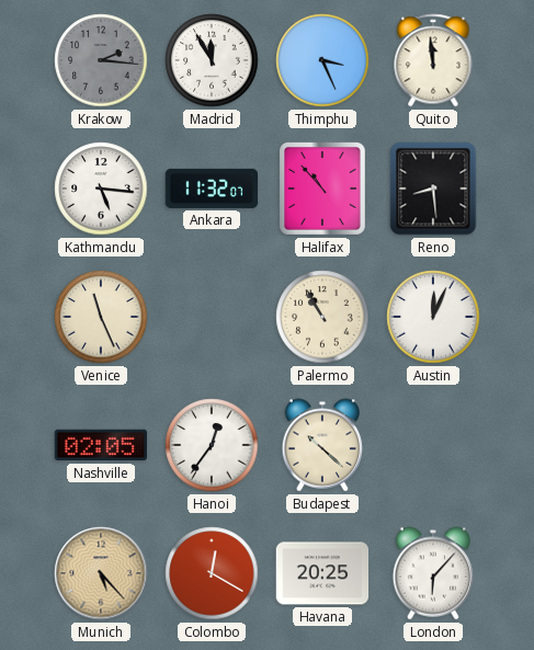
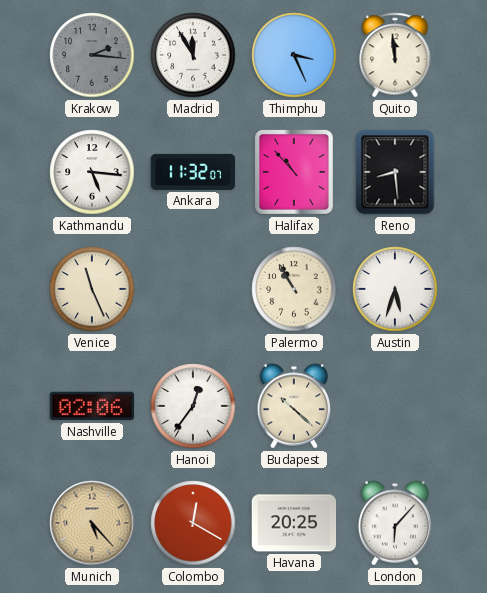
Austin: 12:04 -> 5:33 (395, 289)
Nashville: 02:05 -> 02:06 (92, 406)
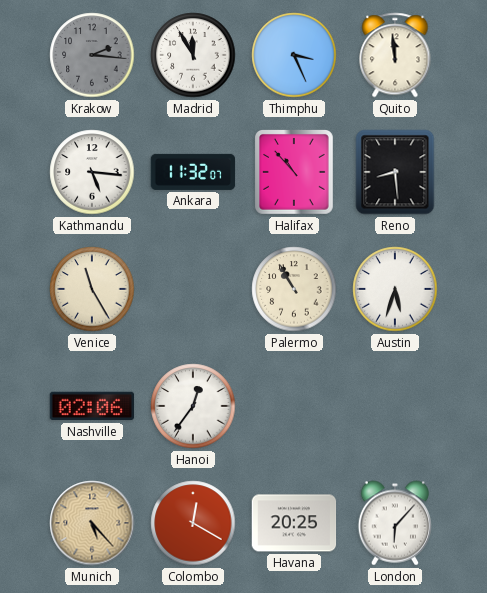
Venice: 11:26 -> 11:25 (92, 289)
Budapest: 10:22 -> none (294, 406)
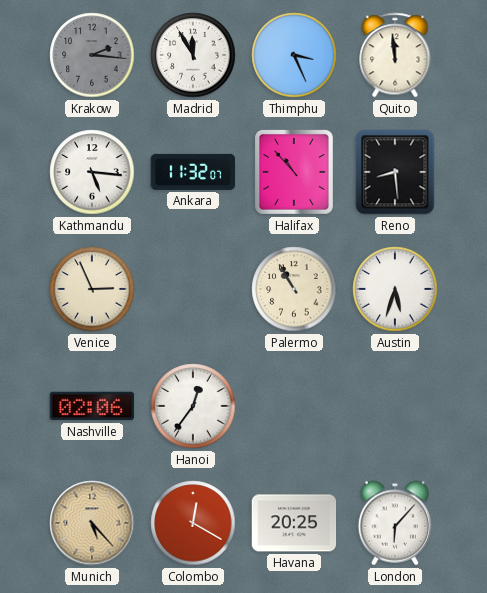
Venice: 11:25 -> 2:56 (92, 289)
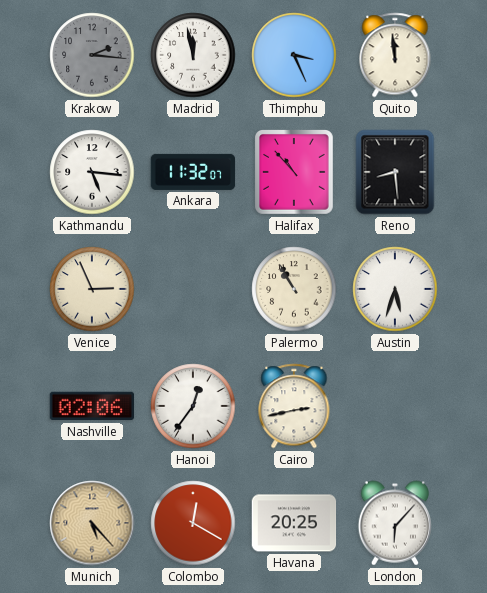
Madrid: 11:55 -> 11:58 (193, 55)
Cairo: none -> 2:43 (294, 406)
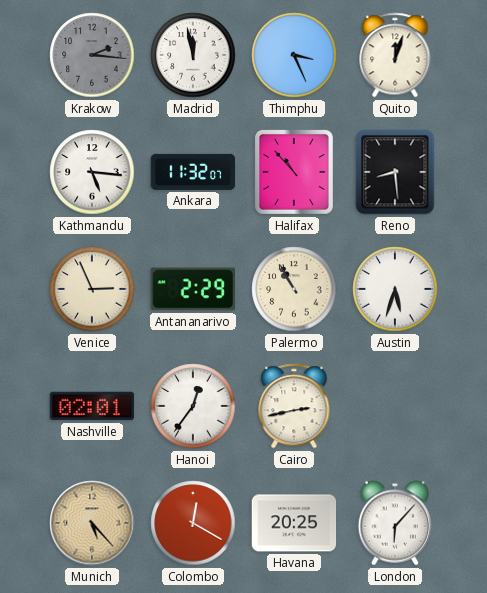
Quito: 11:59 -> 12:03 (395, 55)
Antananarivo: none -> 2:29 (192, 289)
Nashville: 02:06 -> 02:01 (92, 406)
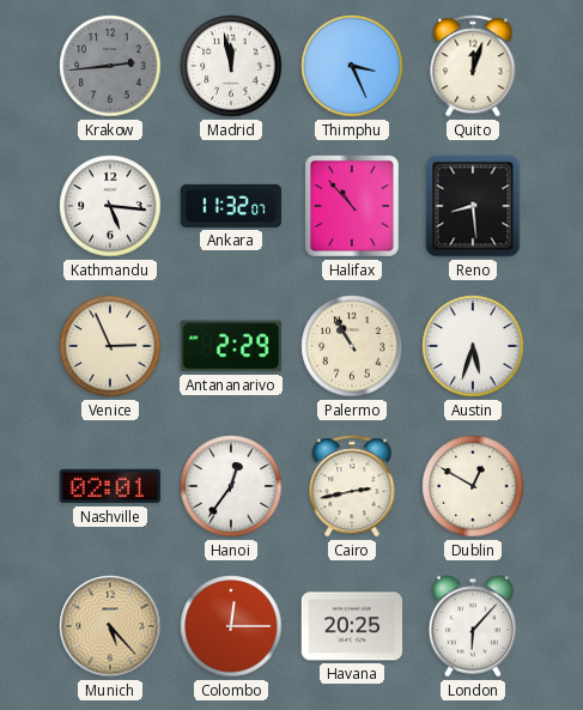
Krakow: 2:16 -> 2:44 (110, 66)
Dublin: none -> 12:50 (473, 486)
Colombo: 12:20 -> 12:15 (231, 626)
